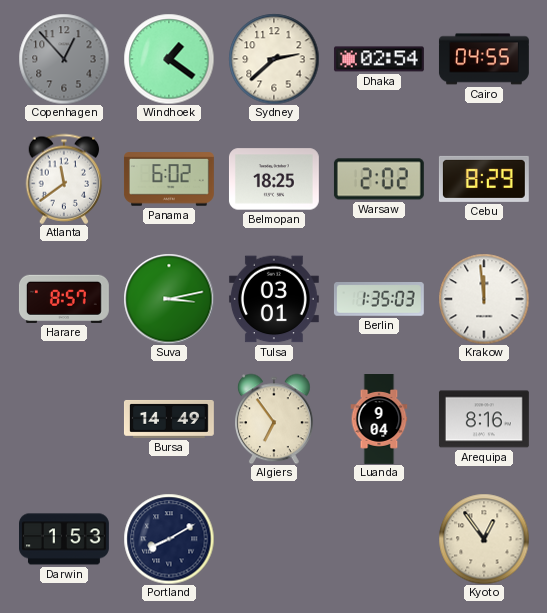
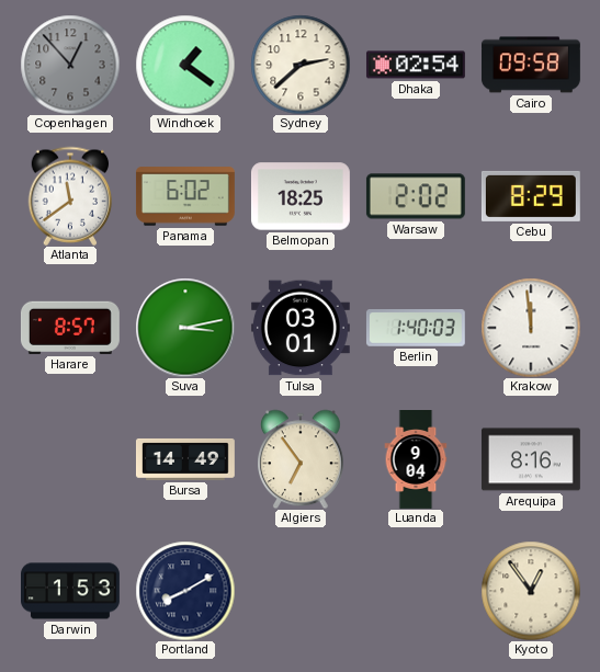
Cairo: 04:55 -> 09:58 (531, 65)
Berlin: 1:35 -> 1:40 (416, 329)
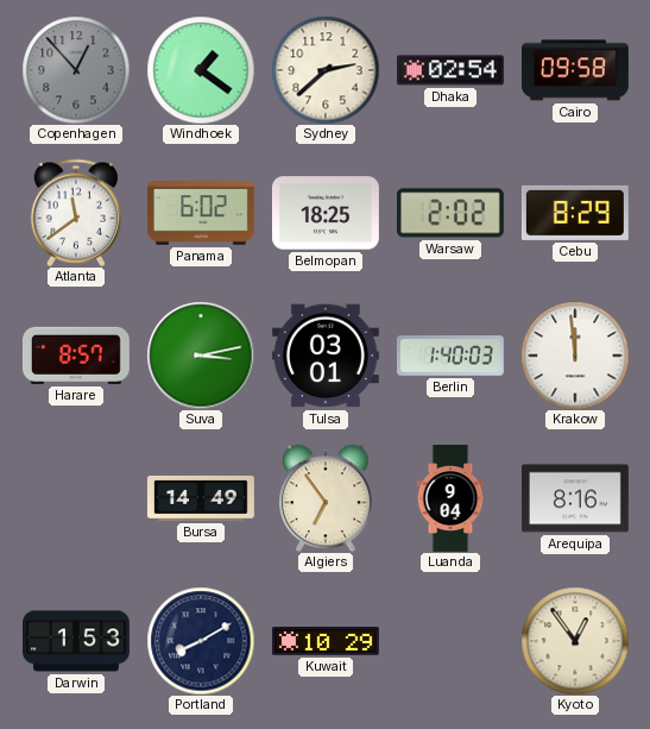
Kuwait: none -> 10:29 (326, 642)
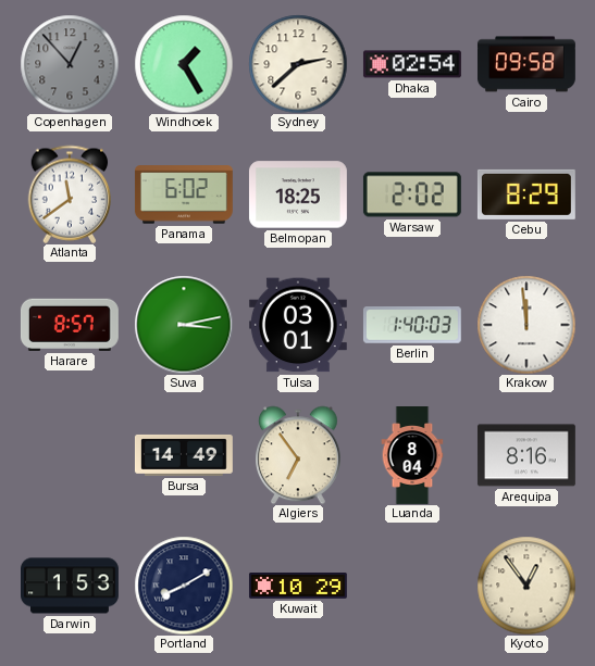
Windhoek: 1:21 -> 1:25 (184, 64)
Luanda: 9:04 -> 8:04 (412, 456)
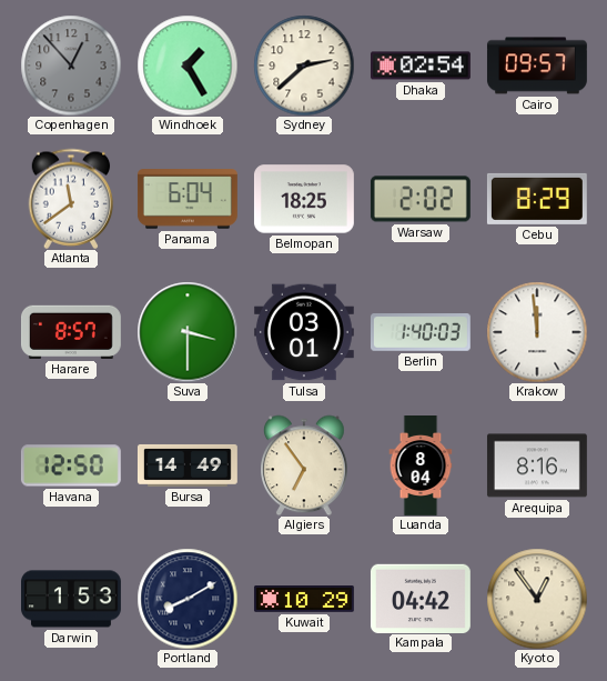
Cairo: 09:58 -> 09:57 (537, 66)
Panama: 6:02 -> 6:04 (188, 199)
Suva: 3:13 -> 3:30 (188, 332)
Havana: none -> 12:50 (71, 465)
Kampala: none -> 04:42 (421, 598)
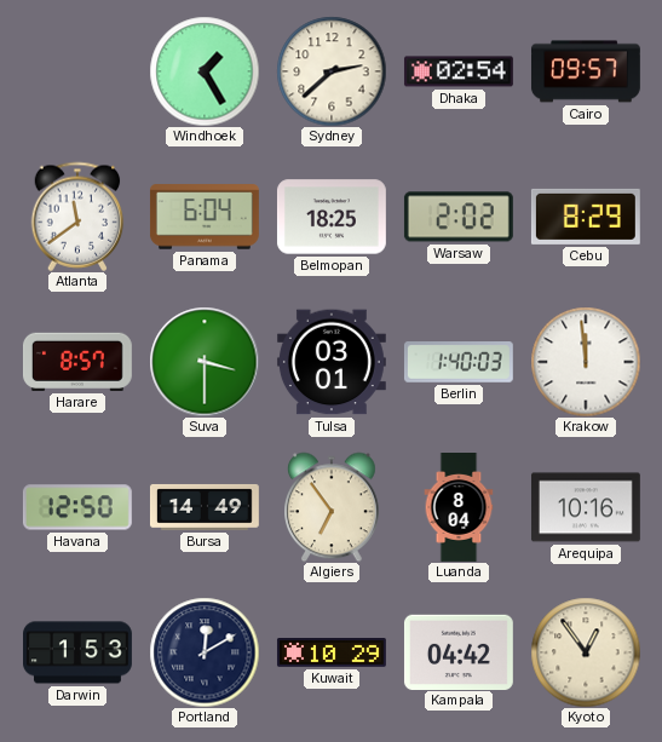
Copenhagen: 12:53 -> none (71, 66)
Arequipa: 8:16 -> 10:16 (586, 507)
Portland: 8:10 -> 12:10 (205, 652)
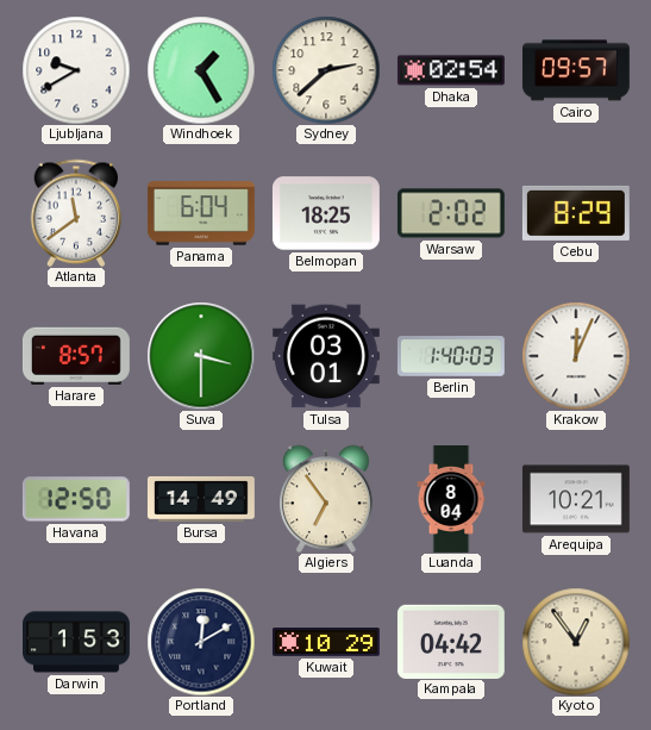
Ljubljana: none -> 9:40 (76, 70)
Krakow: 11:59 -> 12:04 (576, 356)
Arequipa: 10:16 -> 10:21 (576, 499)
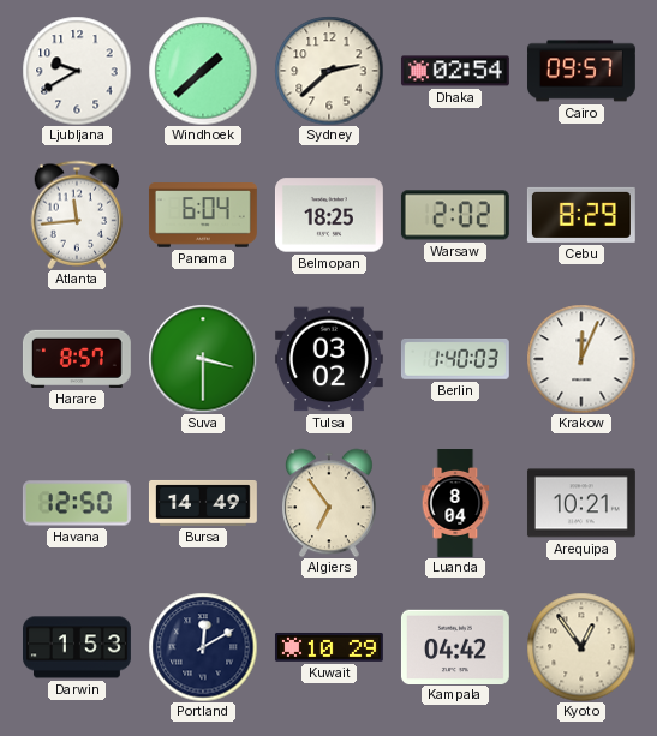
Windhoek: 1:25 -> 1:38 (203, 71)
Atlanta: 11:39 -> 11:44 (77, 215)
Tulsa: 03:01 -> 03:02 (329, 359)
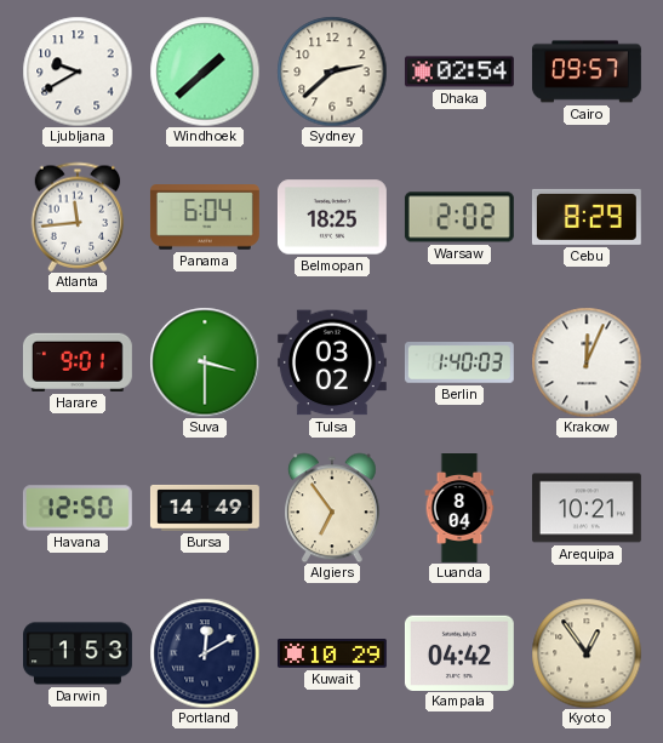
Harare: 8:57 -> 9:01 (78, 362)
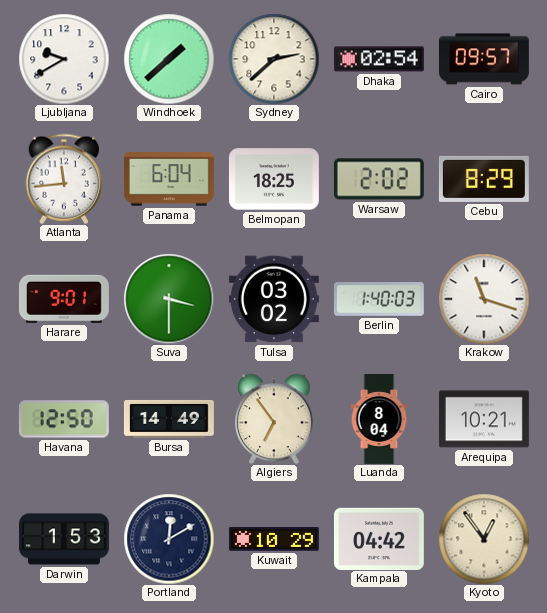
Krakow: 12:04 -> 11:18 (484, 299)
